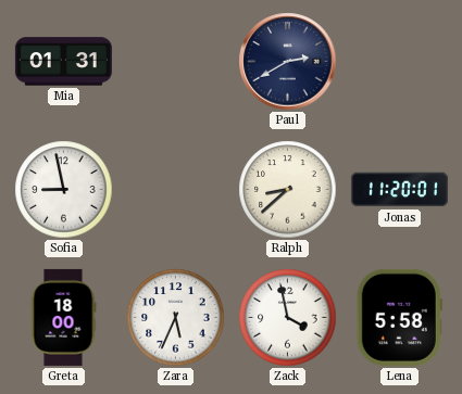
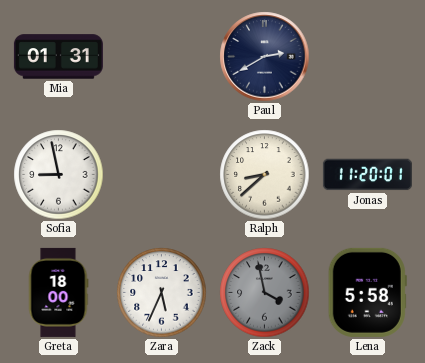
Zack dial: white -> grey (265, 293)
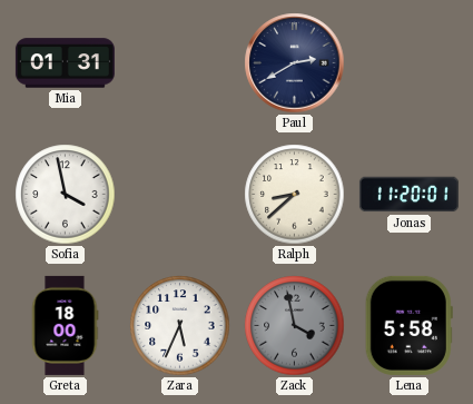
Sofia: 8:58 -> 3:58 (66, 195)
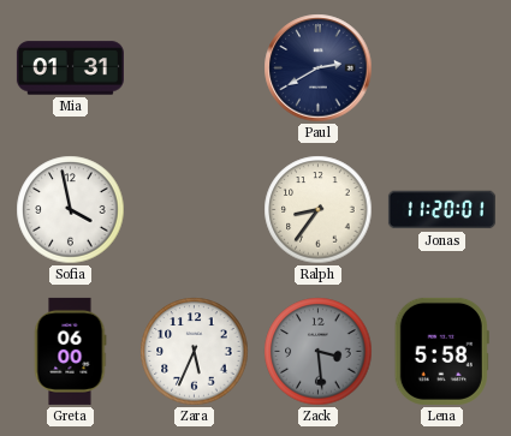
Ralph: 8:38 -> 8:36 (319, 210)
Greta: 18:00 -> 06:00 (70, 351)
Zack: 3:58 -> 3:29 (319, 352)
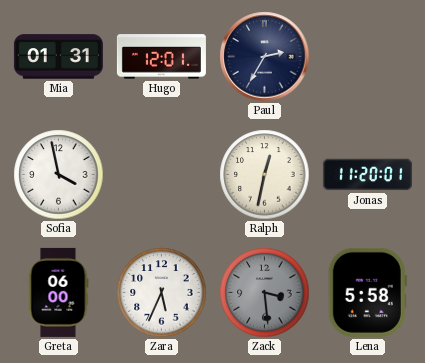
Hugo: none -> 12:01 (161, 57)
Paul: 2:40 -> 2:35 (265, 57)
Ralph: 8:36 -> 12:32 (265, 175)
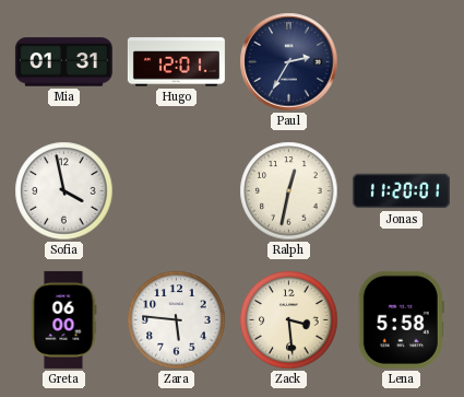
Zara: 5:34 -> 5:46 (177, 320)
Zack dial: grey -> cream (289, 320)
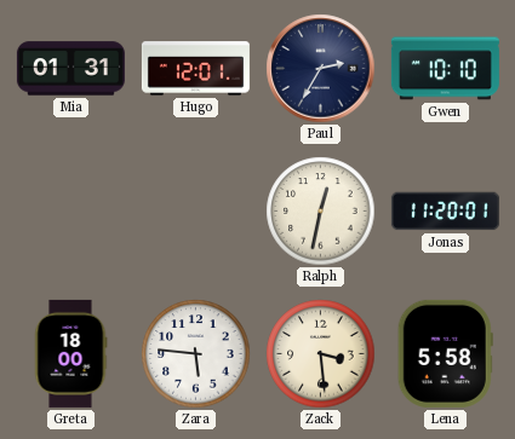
Gwen: none -> 10:10 (445, 69)
Sofia: 3:58 -> none (64, 191)
Greta: 06:00 -> 18:00 (70, 353)
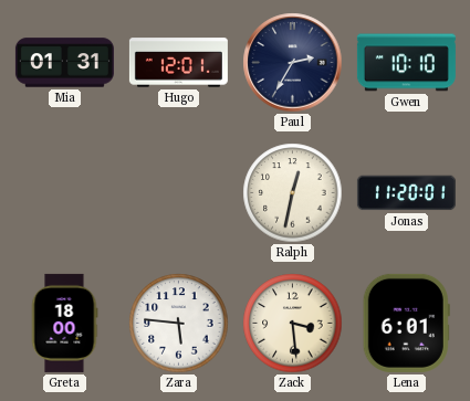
Lena: 5:58 -> 6:01 (406, 323)
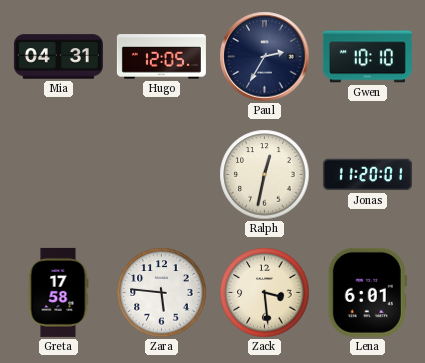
Mia: 01:31 -> 04:31 (58, 57)
Hugo: 12:01 -> 12:05 (161, 57)
Greta: 18:00 -> 17:58 (58, 292)
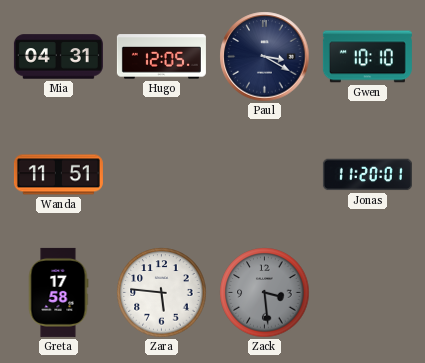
Paul: 2:35 -> 3:20 (265, 57)
Wanda: none -> 11:51 (58, 175)
Ralph: 12:32 -> none (265, 175)
Zack dial: cream -> grey (265, 293)
Lena: 6:01 -> none (367, 292)
